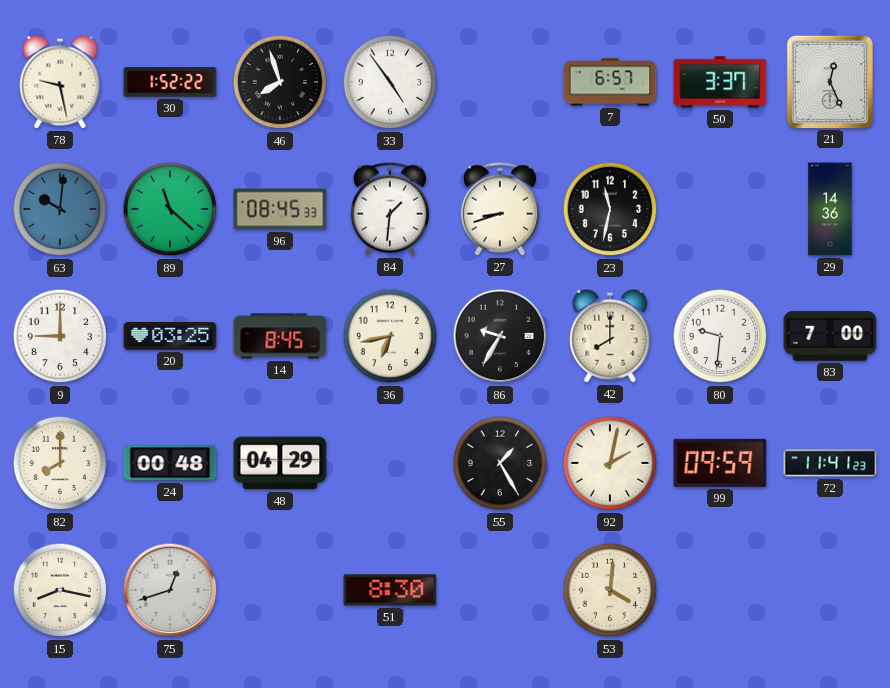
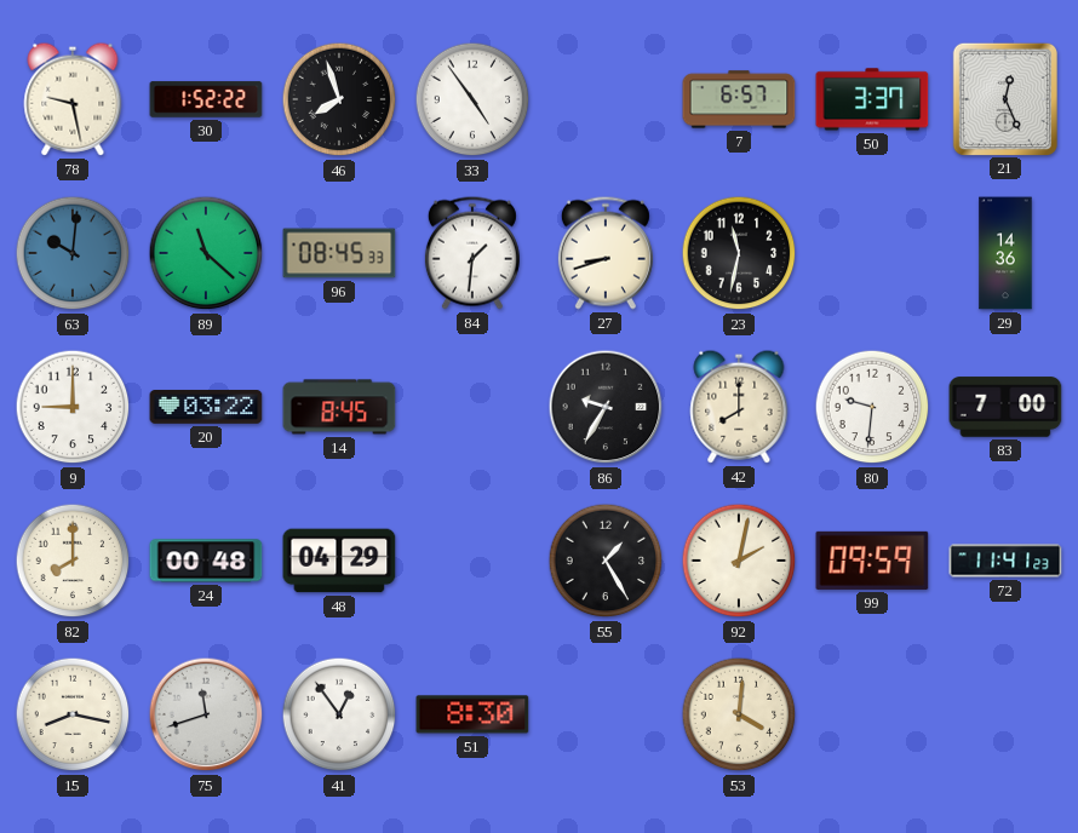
20: 03:25 -> 03:22 (206, 408)
36: 6:43 -> none (390, 336)
75: 12:42 -> 11:42 (206, 714)
41: none -> 12:54 (339, 714)
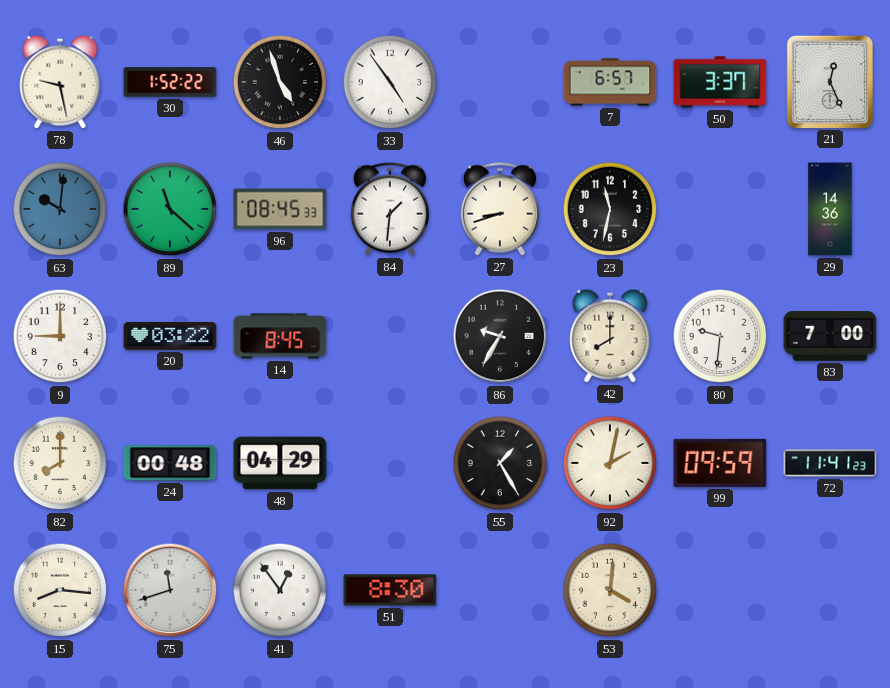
46: 7:57 -> 4:57 (280, 82)
15: 8:17 -> 8:16 (60, 590)
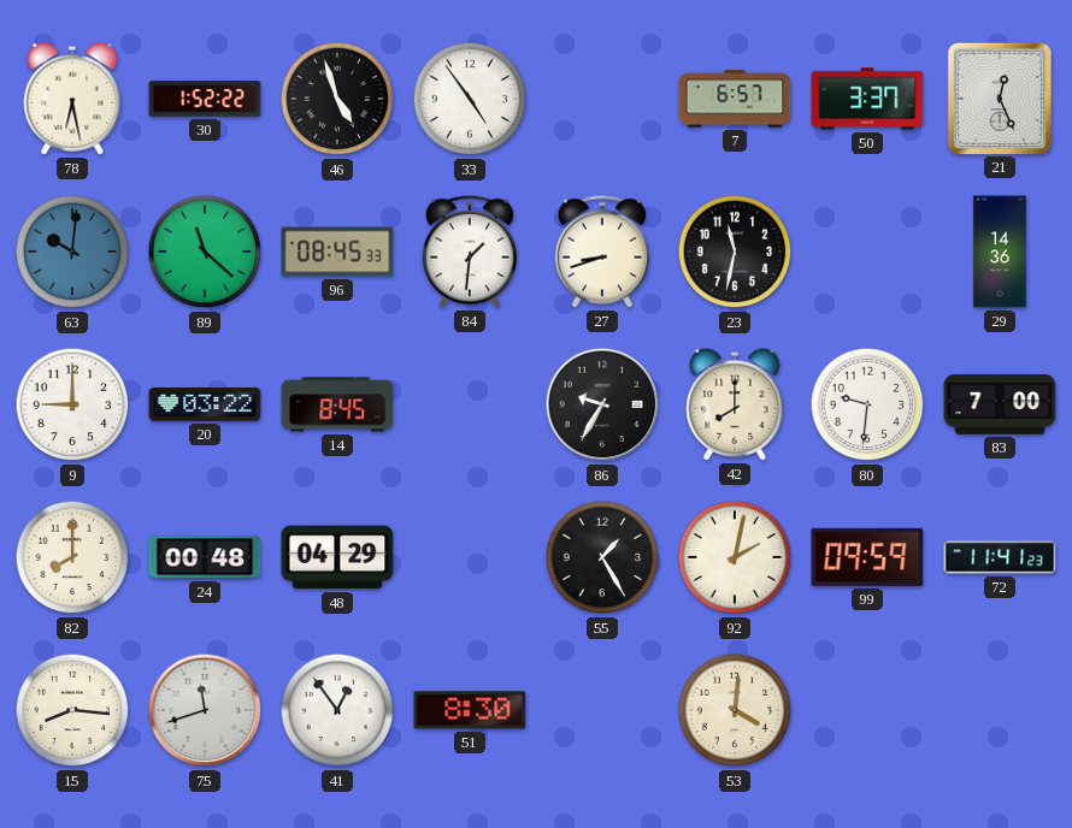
78: 9:28 -> 6:28 (72, 99)
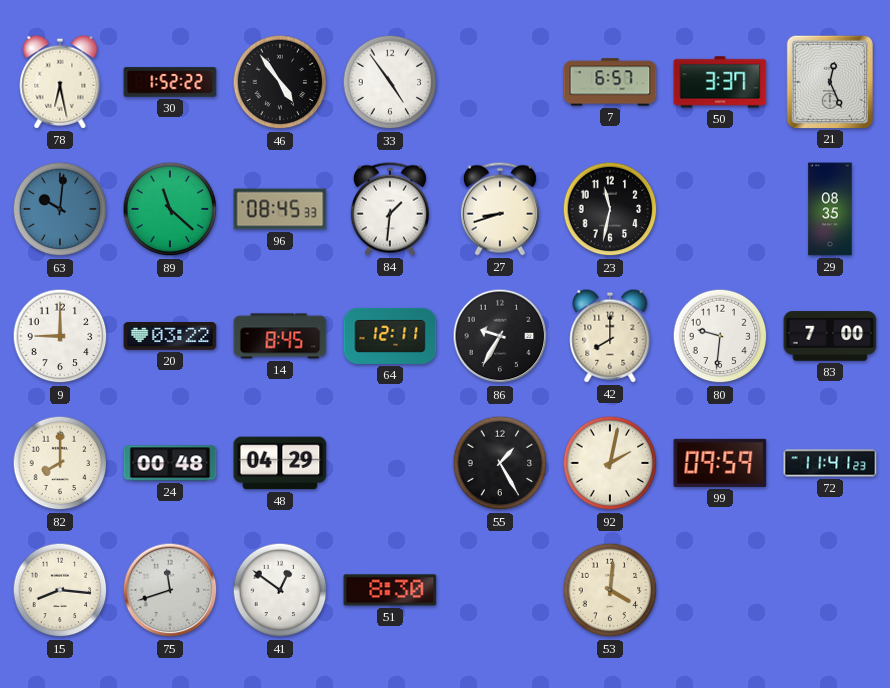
46: 4:57 -> 4:54 (280, 82)
29: 14:36 -> 08:35 (830, 209)
64: none -> 12:11 (390, 336)
41: 12:54 -> 12:51 (280, 590)
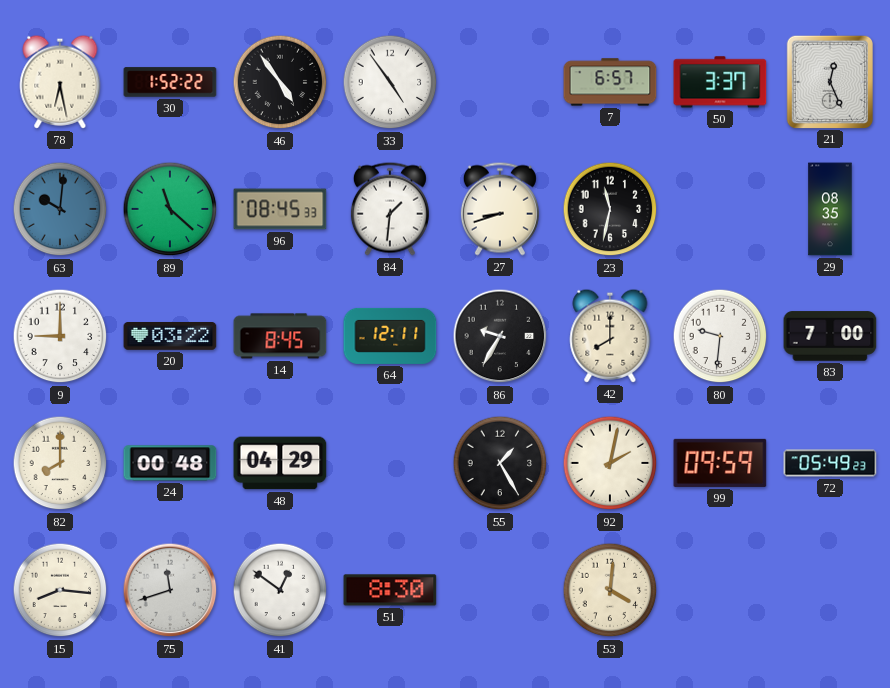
72: 11:41 -> 05:49 (830, 463)
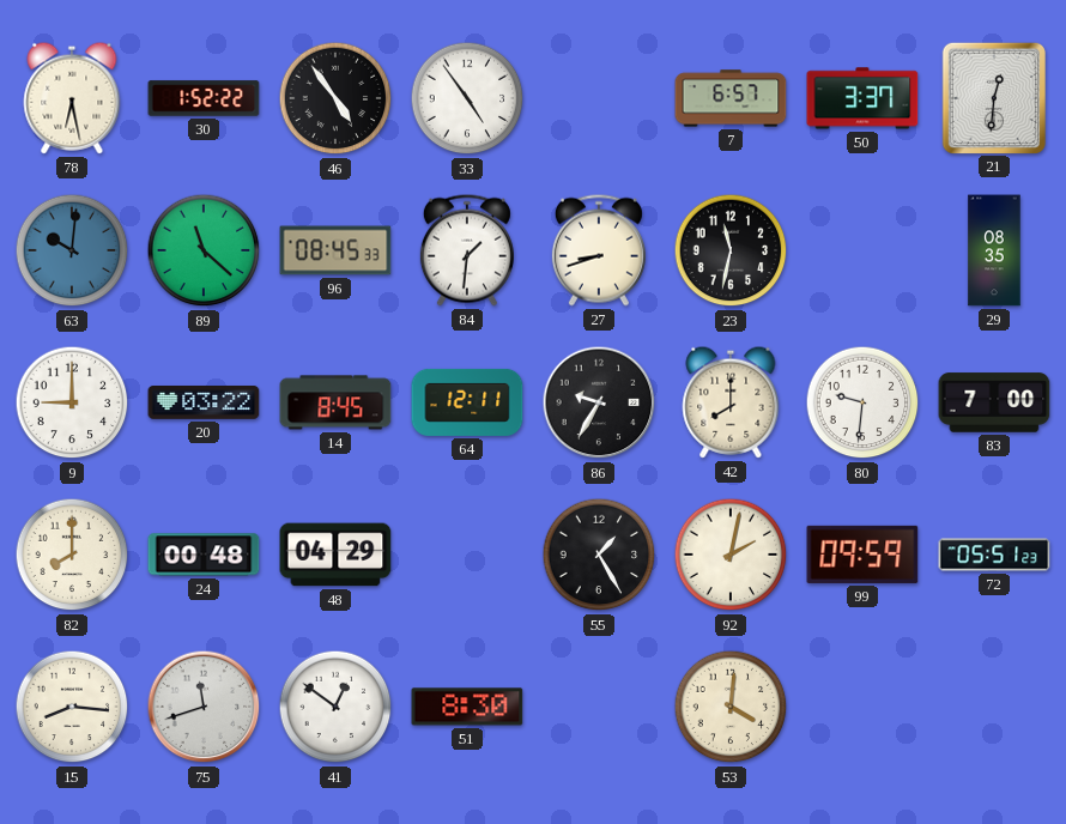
21: 12:26 -> 12:31 (994, 97)
72: 05:49 -> 05:51 (994, 555)
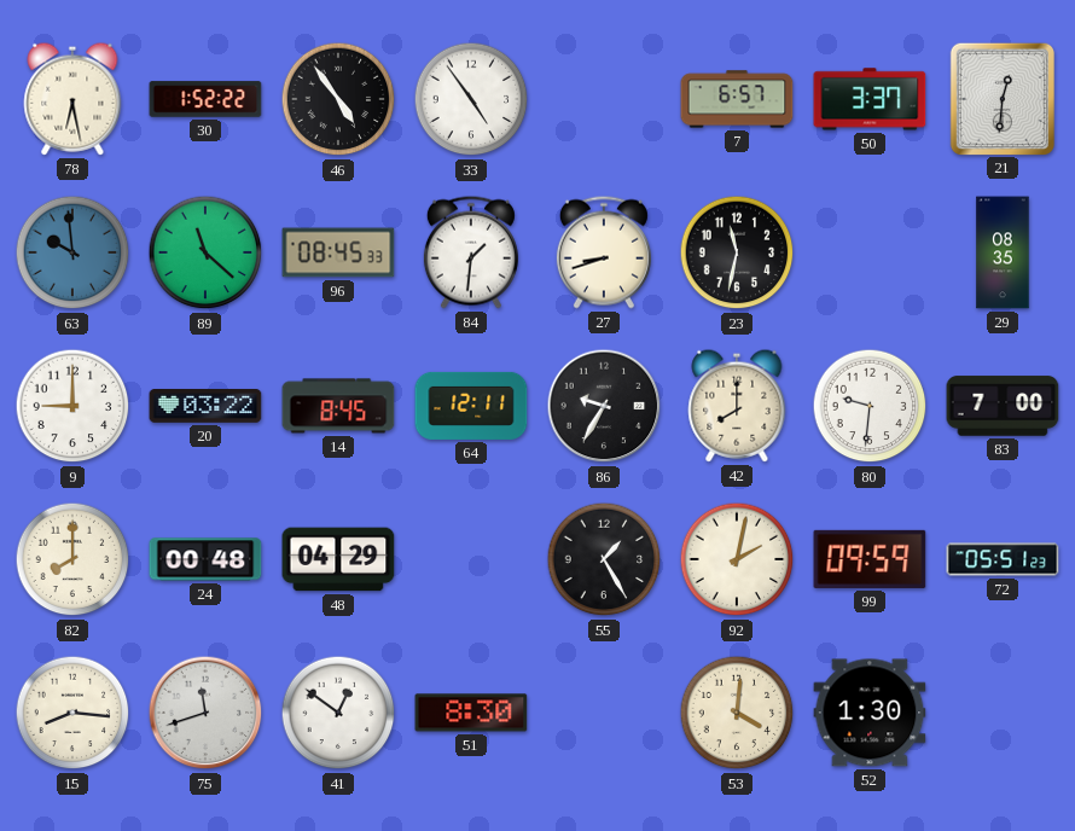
63: 10:01 -> 9:59 (72, 252)
52: none -> 1:30 (870, 713)
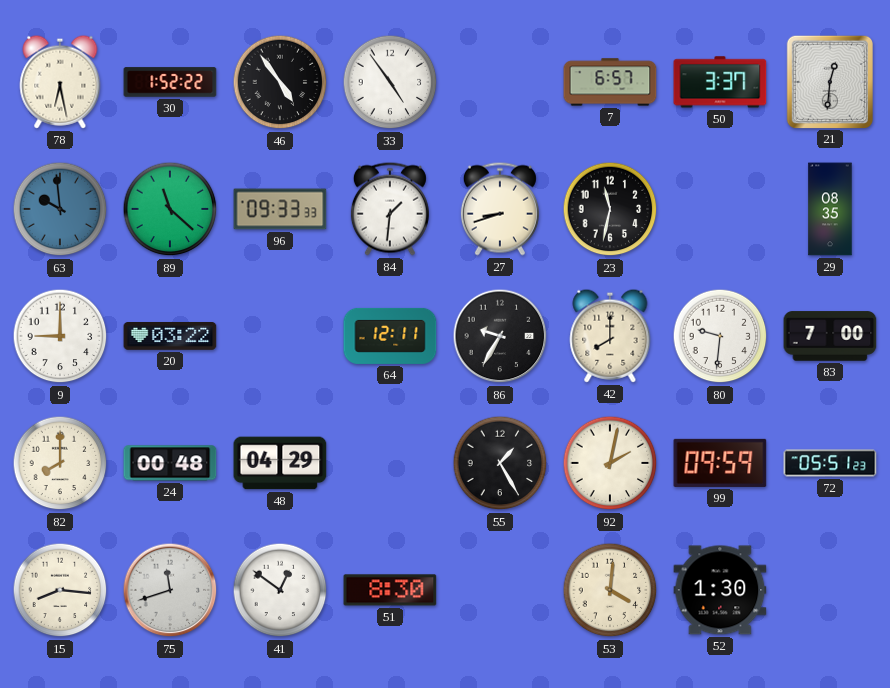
96: 08:45 -> 09:33 (280, 209)
14: 8:45 -> none (338, 406)
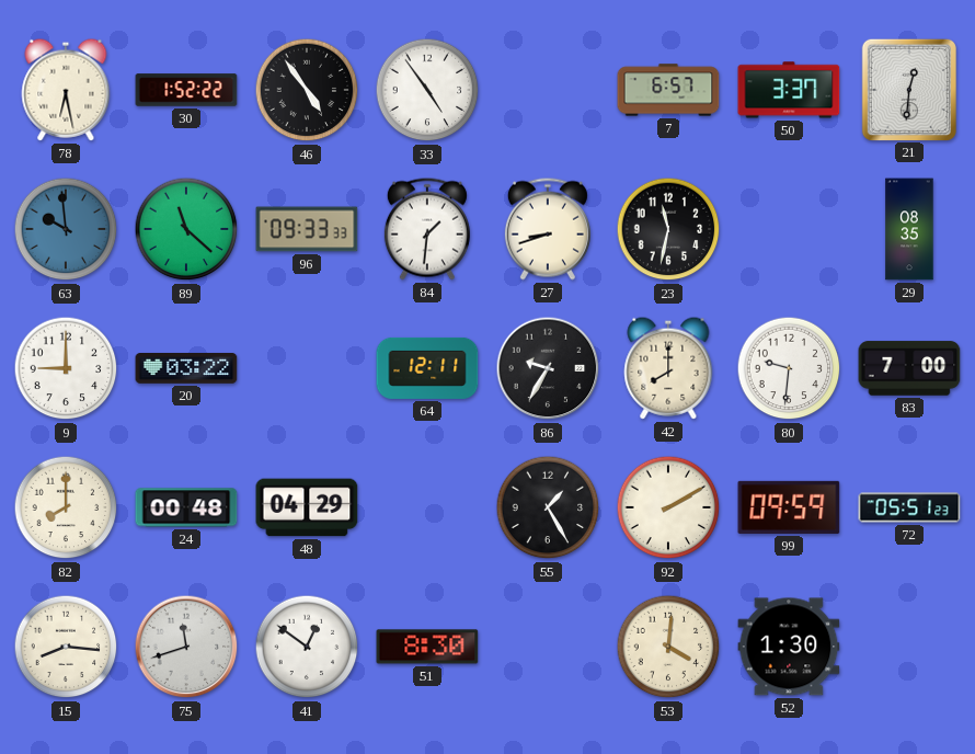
92: 2:02 -> 2:10 (668, 507)
